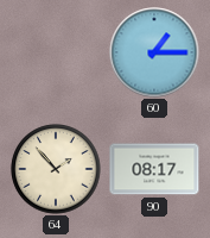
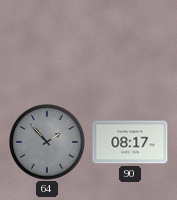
60: 1:15 -> none (154, 52)
64 dial: cream -> grey (47, 142)
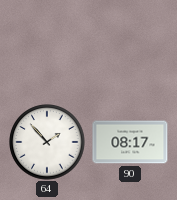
64 dial: grey -> white (47, 142)
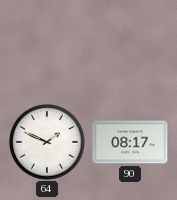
64: 1:53 -> 1:49 (47, 142)
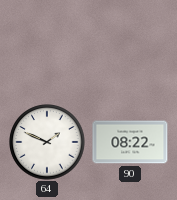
90: 08:17 -> 08:22 (130, 142)
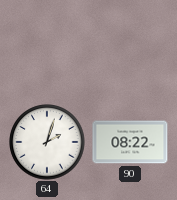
64: 1:49 -> 2:03 (47, 142)
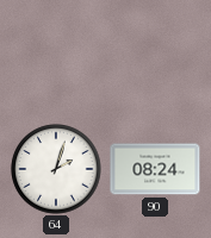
90: 08:22 -> 08:24 (155, 169)
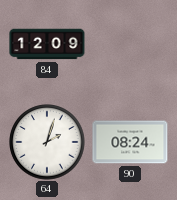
84: none -> 12:09 (47, 44)
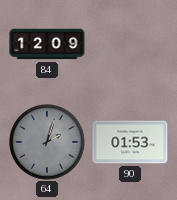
64 dial: white -> grey (47, 142)
90: 08:24 -> 01:53 (130, 142)
